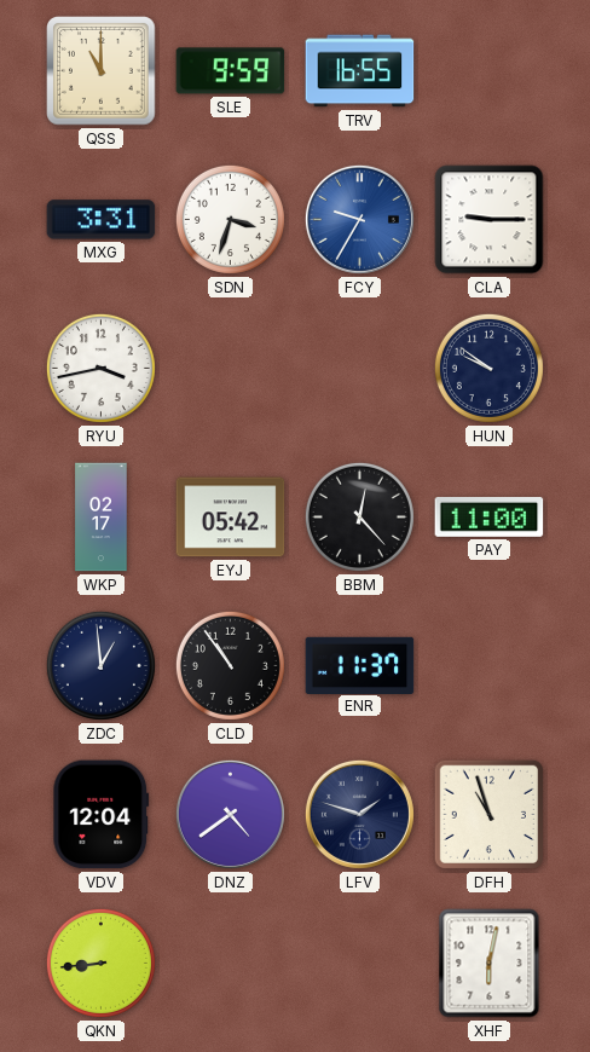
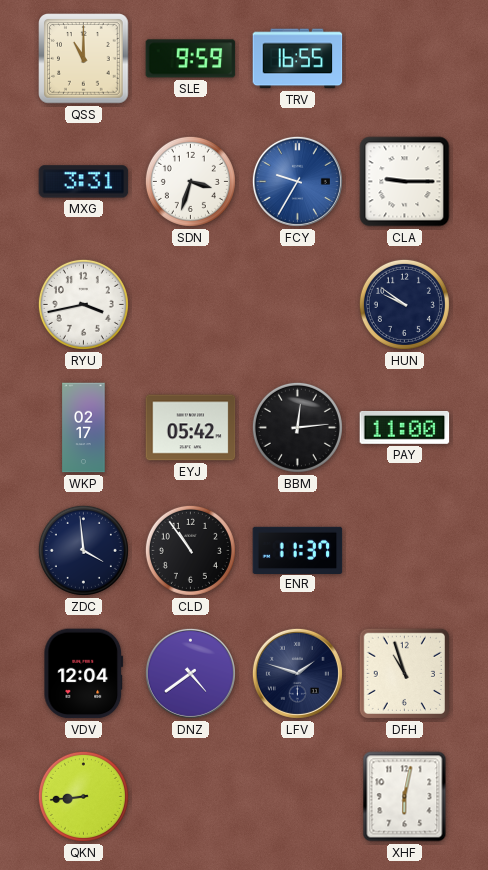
BBM: 12:23 -> 12:14 (297, 427)
ZDC: 12:59 -> 3:59 (83, 550)
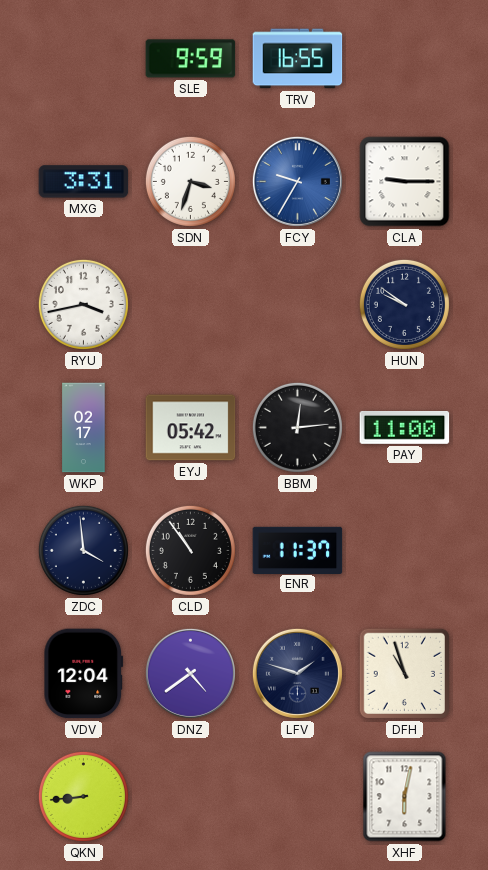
QSS: 11:00 -> none (84, 59)
